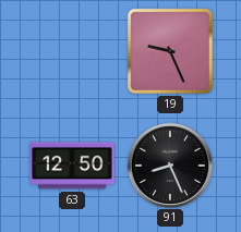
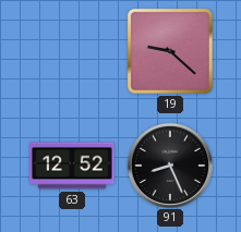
19: 9:26 -> 9:22 (170, 51)
63: 12:50 -> 12:52 (72, 166)
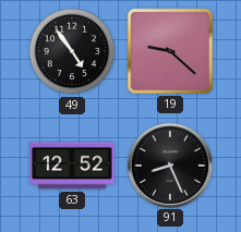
49: none -> 4:54 (72, 51)
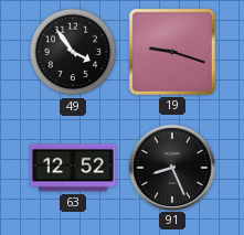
49: 4:54 -> 3:54 (73, 52)
19: 9:22 -> 9:18 (172, 52)
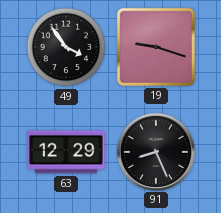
63: 12:52 -> 12:29 (66, 152)
